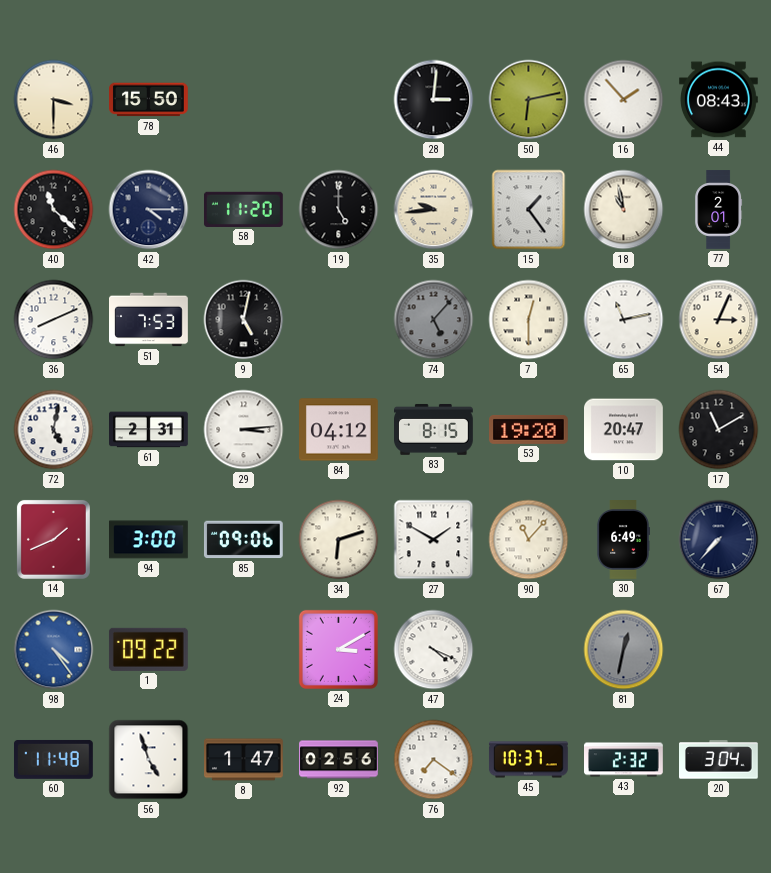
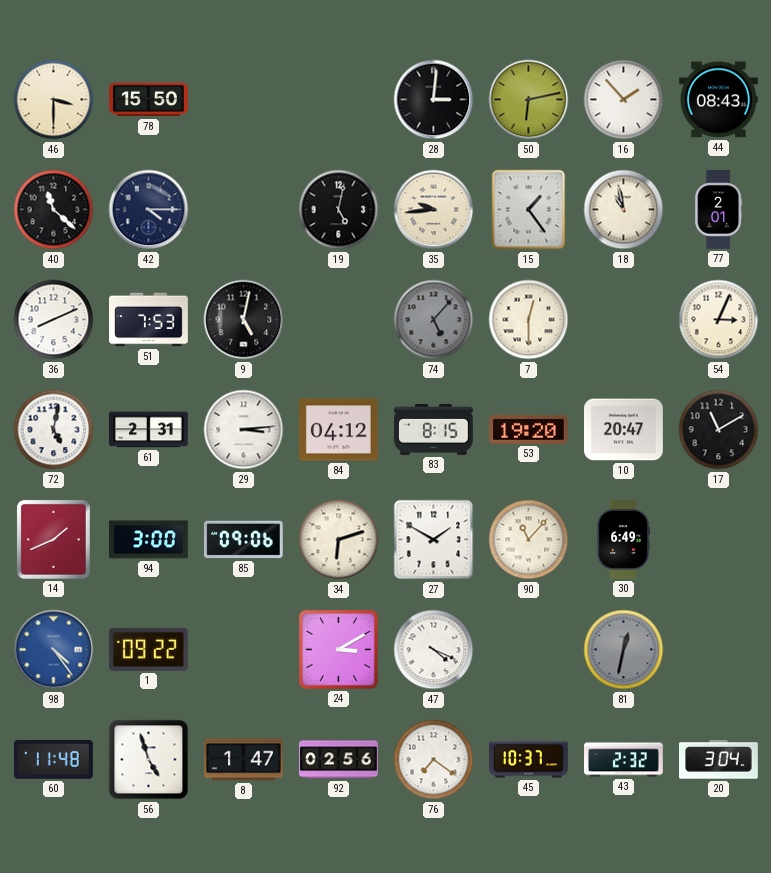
58: 11:20 -> none (243, 209)
19: 5:00 -> 5:02 (339, 210)
65: 11:13 -> none (624, 320)
67: 7:37 -> none (719, 540)
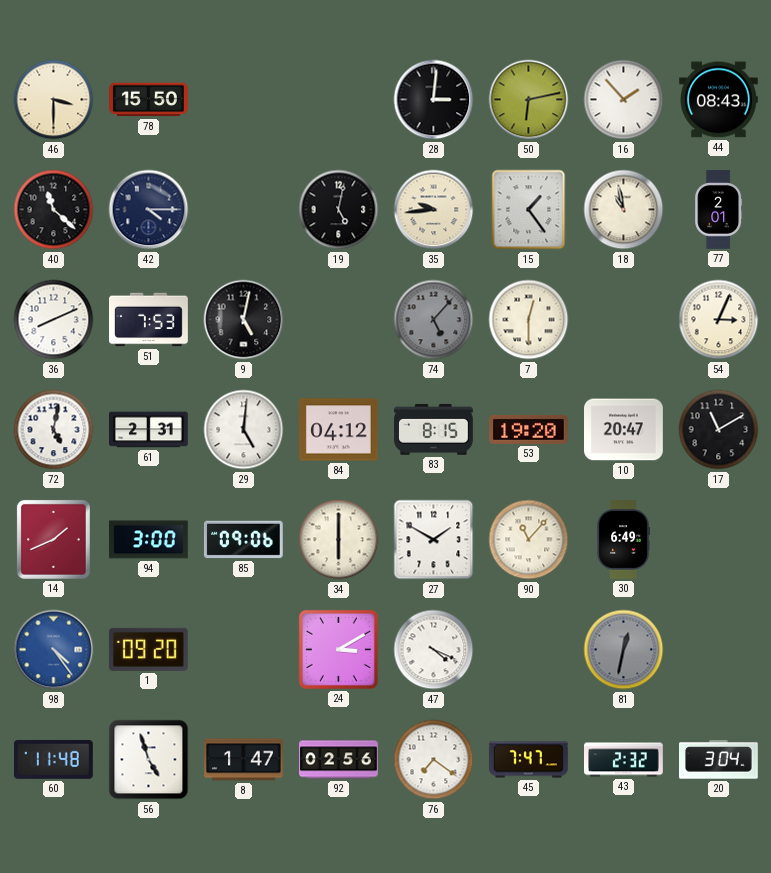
29: 3:14 -> 5:01 (244, 430)
34: 6:12 -> 6:00 (339, 540)
1: 09:22 -> 09:20 (148, 649)
45: 10:37 -> 7:47 (529, 760)
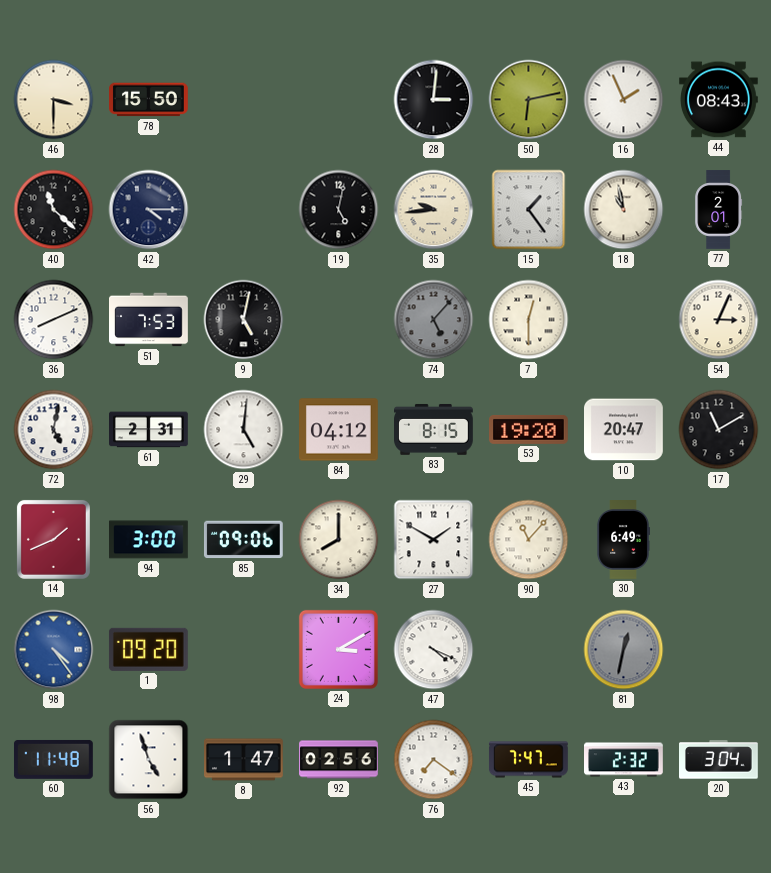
16: 1:53 -> 1:56 (624, 100)
34: 6:00 -> 8:00 (339, 540)
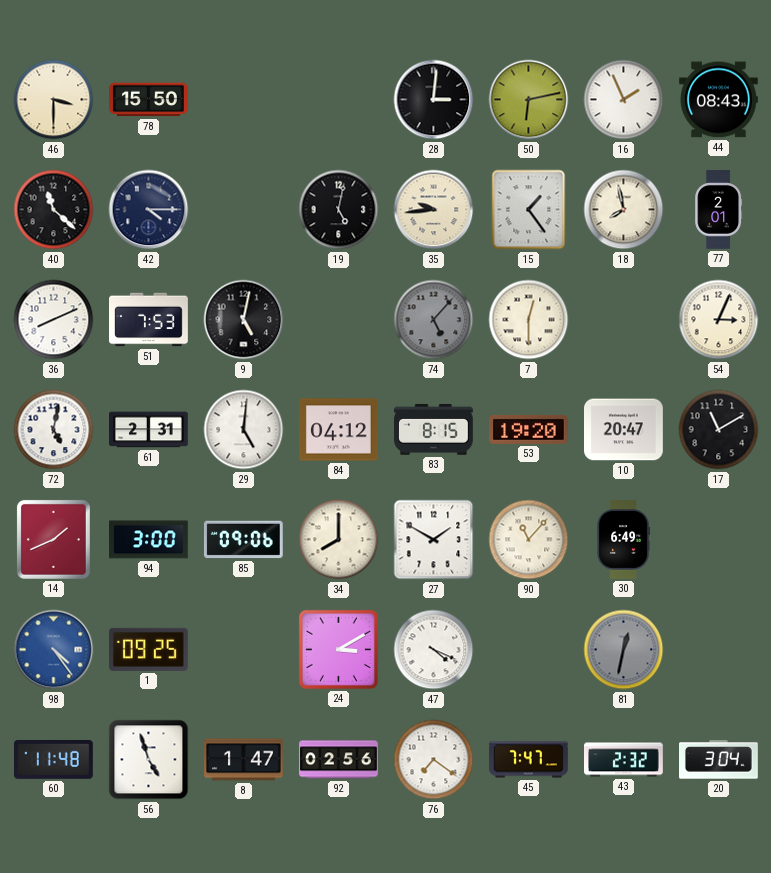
18: 10:58 -> 7:58 (624, 210)
1: 09:20 -> 09:25 (148, 649)
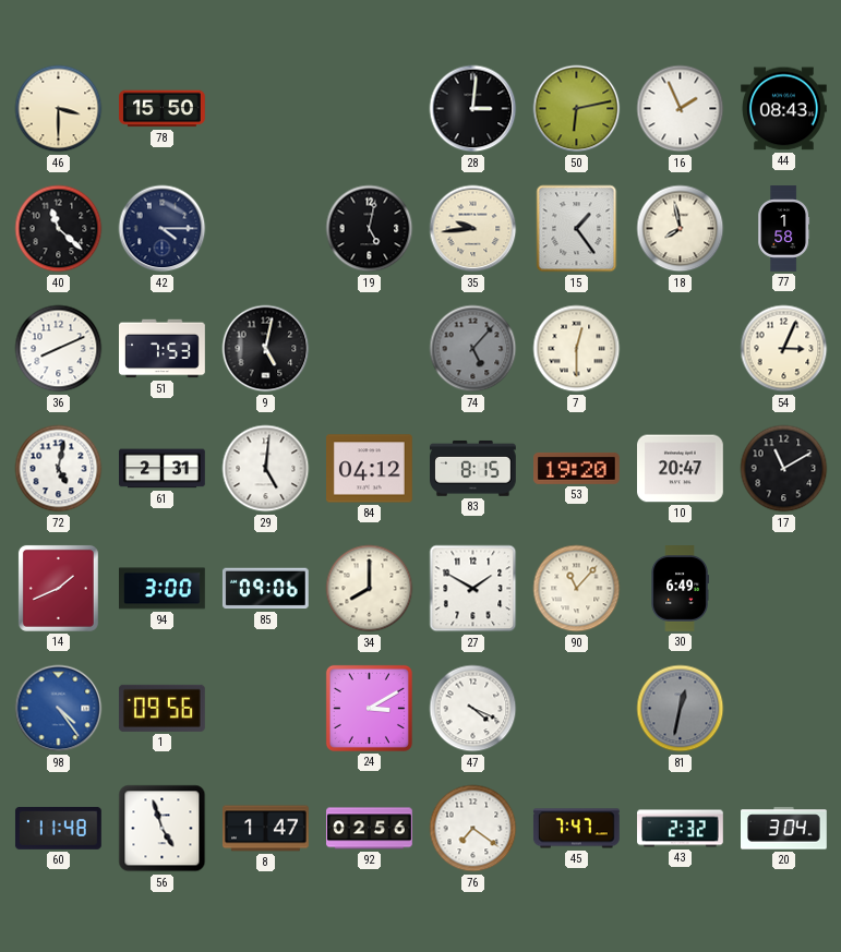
77: 2:01 -> 1:58 (784, 229)
1: 09:25 -> 09:56 (161, 708)
